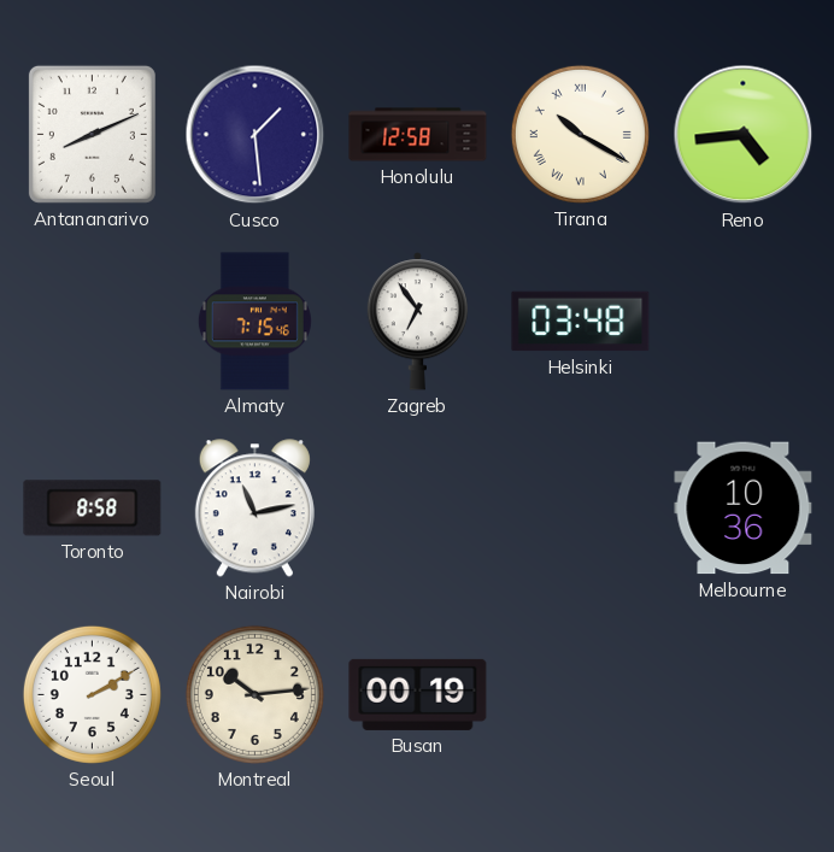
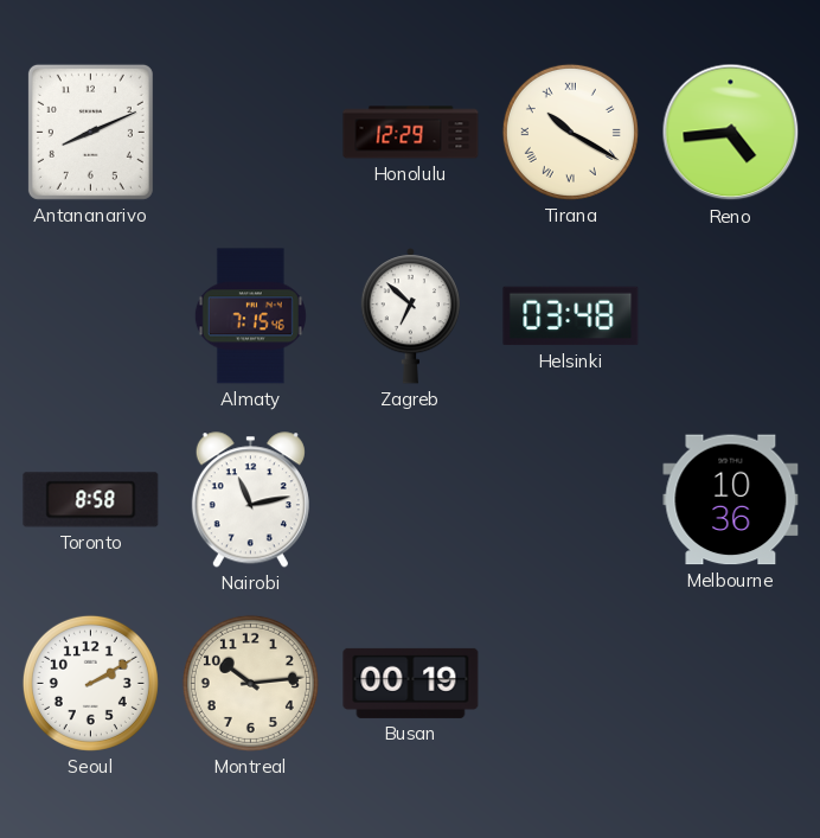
Cusco: 1:29 -> none (256, 135)
Honolulu: 12:58 -> 12:29 (411, 133)
Zagreb: 6:54 -> 6:52 (410, 316)
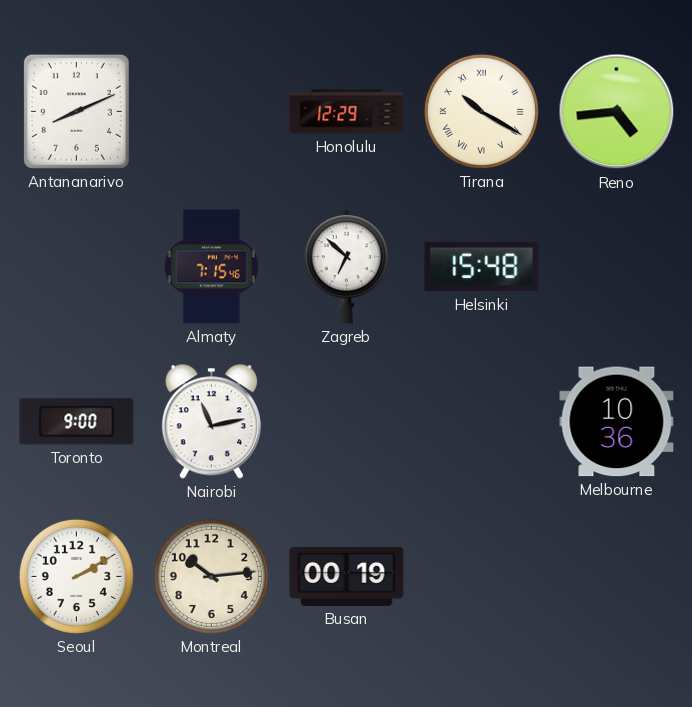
Helsinki: 03:48 -> 15:48 (482, 267)
Toronto: 8:58 -> 9:00 (77, 422)
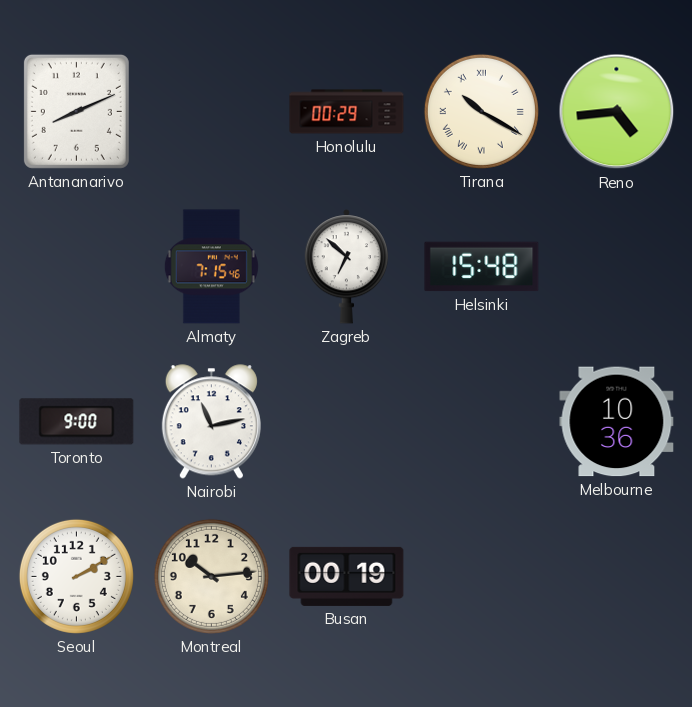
Honolulu: 12:29 -> 00:29 (347, 112)
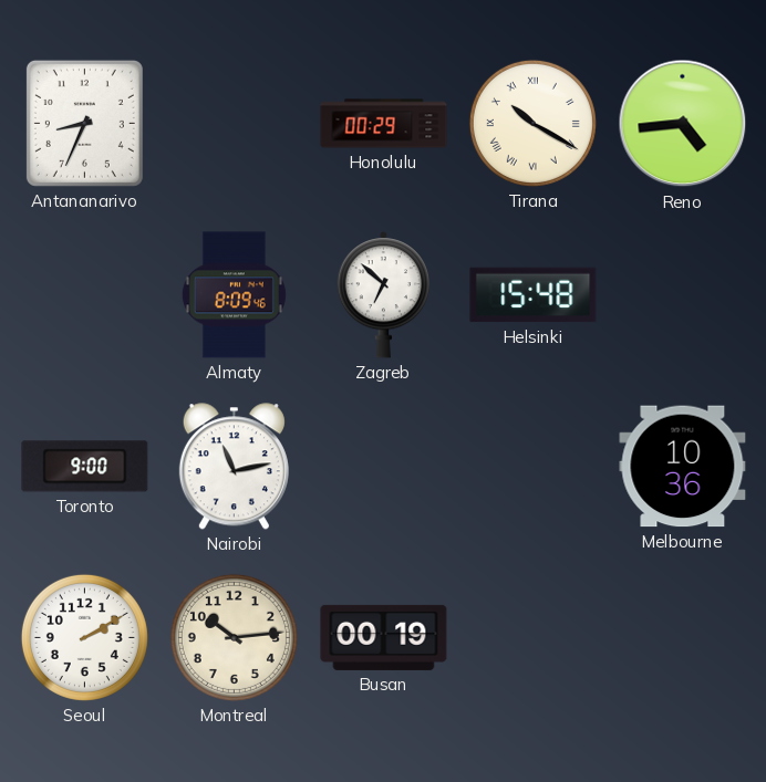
Antananarivo: 8:11 -> 8:34 (84, 123)
Almaty: 7:15 -> 8:09 (234, 295)
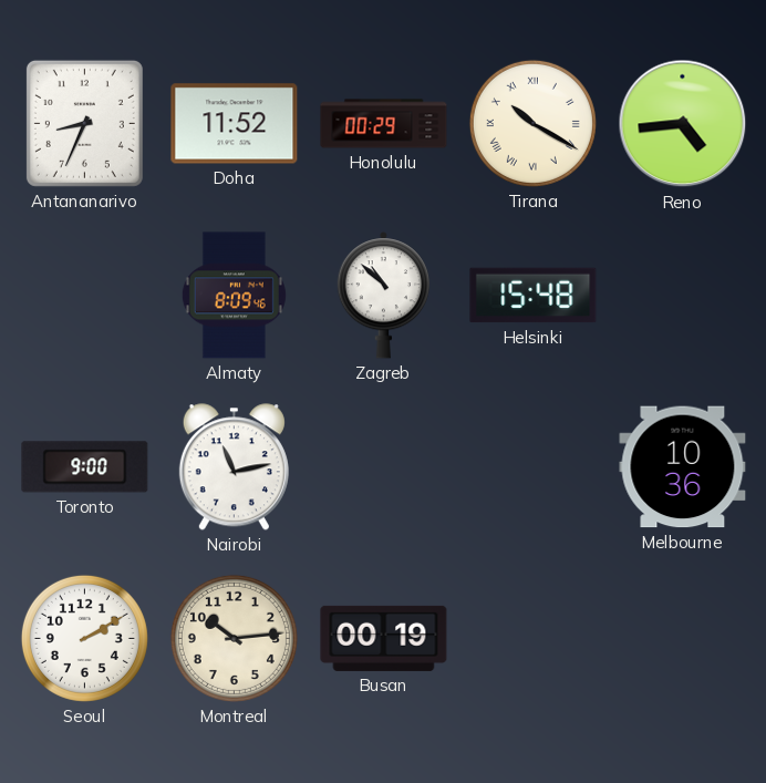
Doha: none -> 11:52 (235, 124)
Zagreb: 6:52 -> 10:52 (383, 296)
